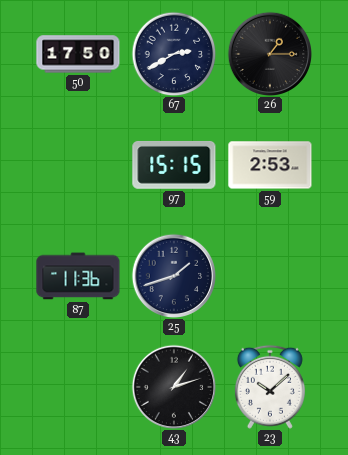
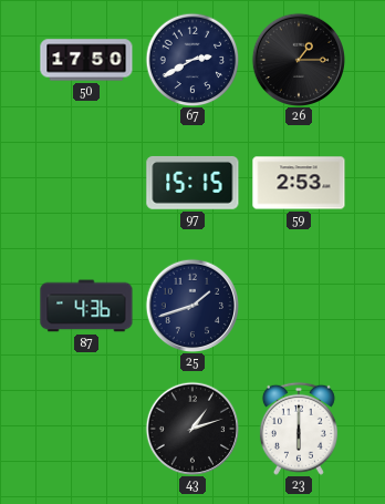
87: 11:36 -> 4:36 (86, 306)
23: 10:08 -> 6:00 (299, 429)
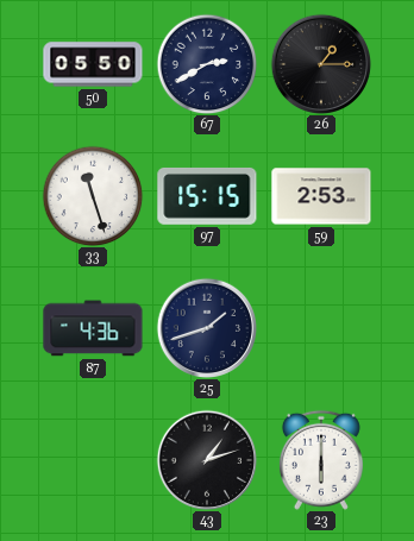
50: 17:50 -> 05:50 (93, 64)
33: none -> 11:27 (93, 196)
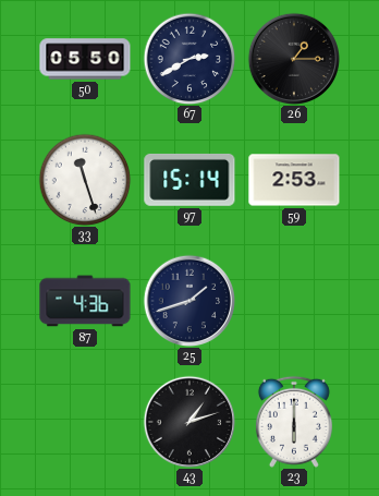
97: 15:15 -> 15:14 (189, 180)
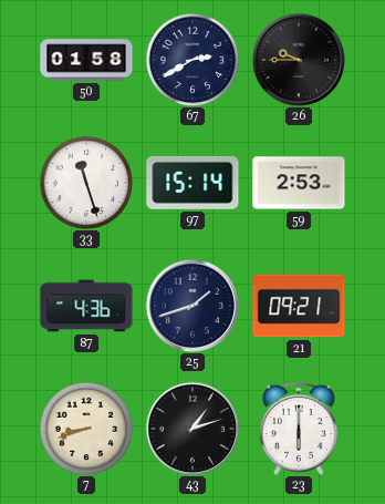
50: 05:50 -> 01:58 (86, 60)
26: 1:15 -> 9:45 (298, 59)
21: none -> 09:21 (299, 306)
7: none -> 8:42 (86, 429)
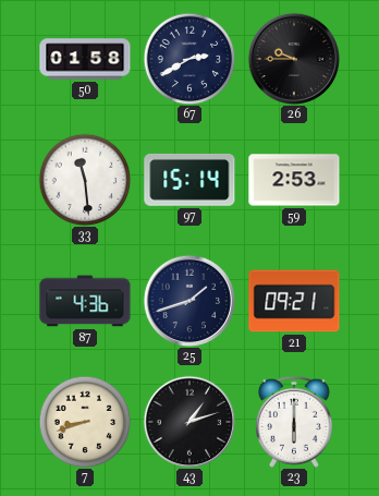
33: 11:27 -> 11:29 (85, 180)
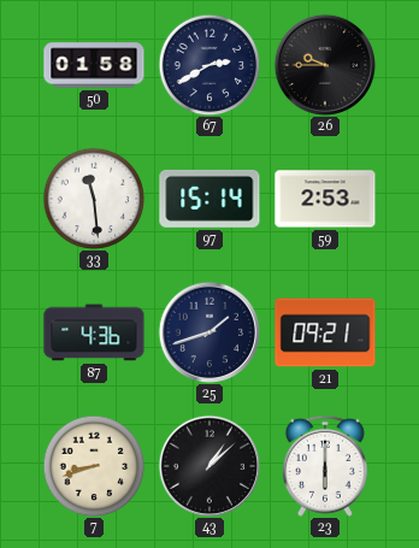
43: 1:12 -> 1:08 (208, 465)
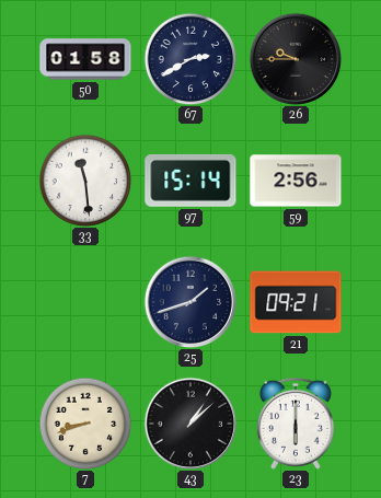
59: 2:53 -> 2:56 (296, 181)
87: 4:36 -> none (94, 332)
